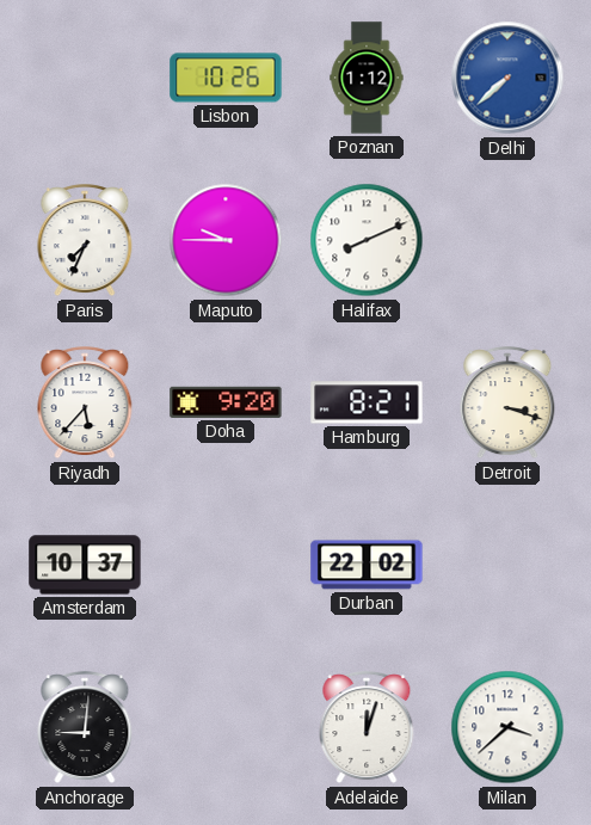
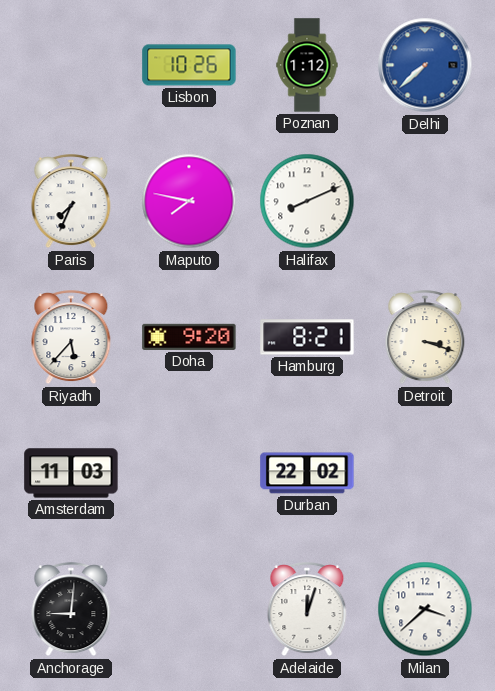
Maputo: 9:45 -> 7:47 (189, 201)
Amsterdam: 10:37 -> 11:03 (71, 473)
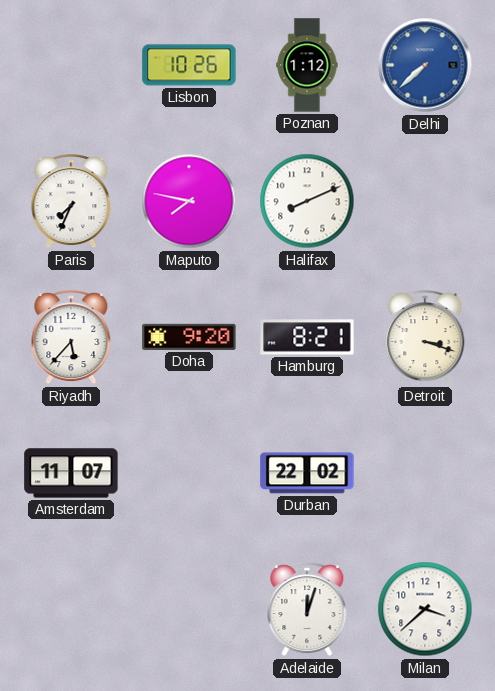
Amsterdam: 11:03 -> 11:07 (71, 473)
Anchorage: 9:01 -> none (71, 610)
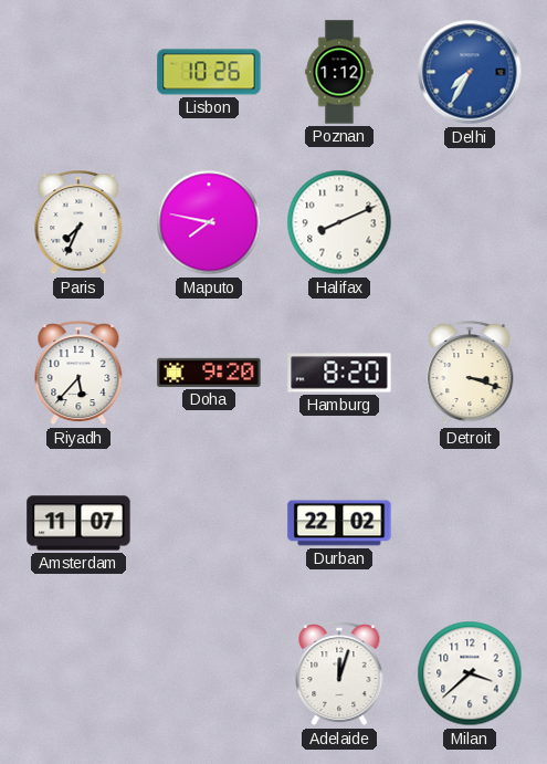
Delhi: 7:38 -> 7:35 (470, 72)
Hamburg: 8:21 -> 8:20 (339, 373)
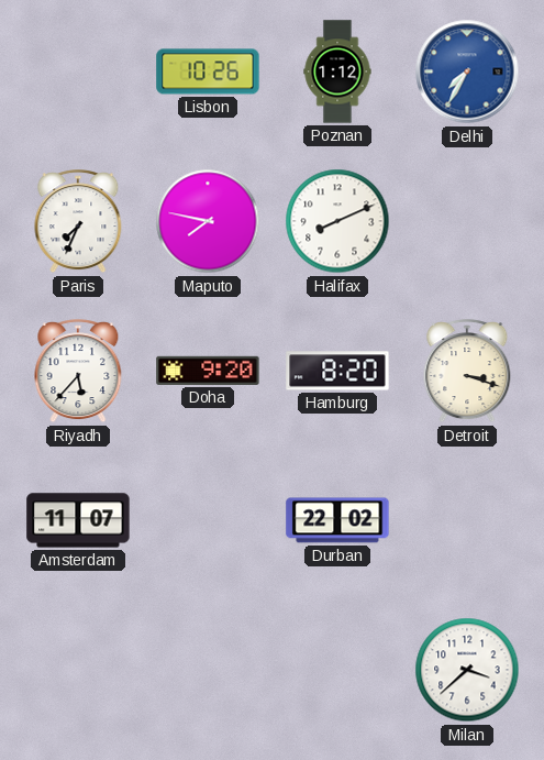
Adelaide: 12:03 -> none (339, 674)
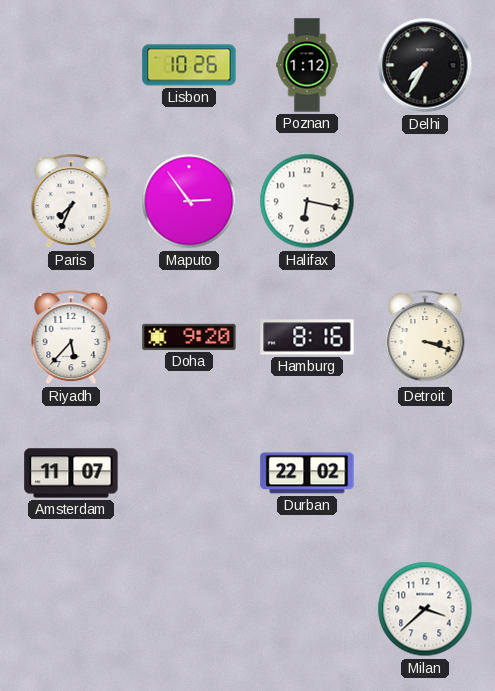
Delhi dial: blue -> black (425, 65)
Maputo: 7:47 -> 2:54 (189, 201)
Halifax: 8:11 -> 6:17 (307, 201)
Hamburg: 8:20 -> 8:16 (307, 337)
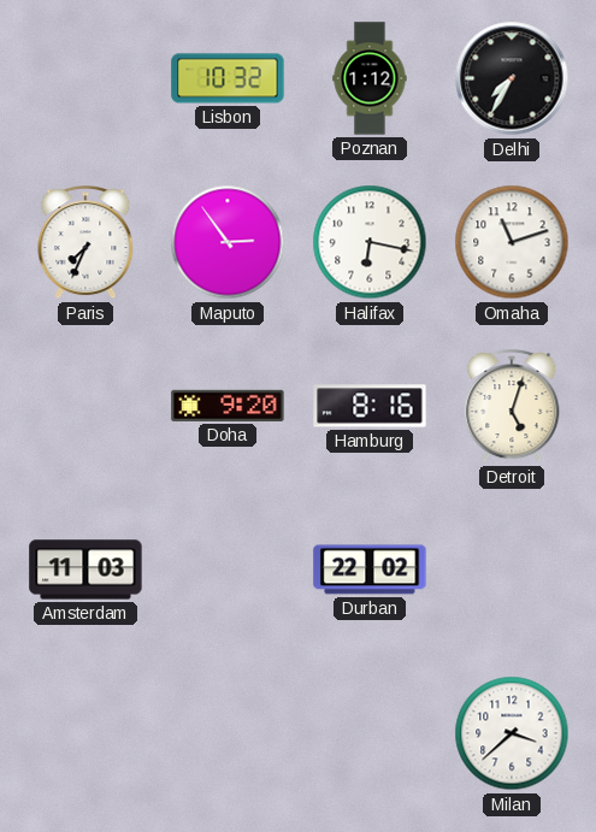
Lisbon: 10:26 -> 10:32 (228, 78)
Omaha: none -> 11:12 (512, 242)
Riyadh: 5:37 -> none (71, 338)
Detroit: 3:18 -> 5:03 (512, 407)
Amsterdam: 11:07 -> 11:03 (85, 570)
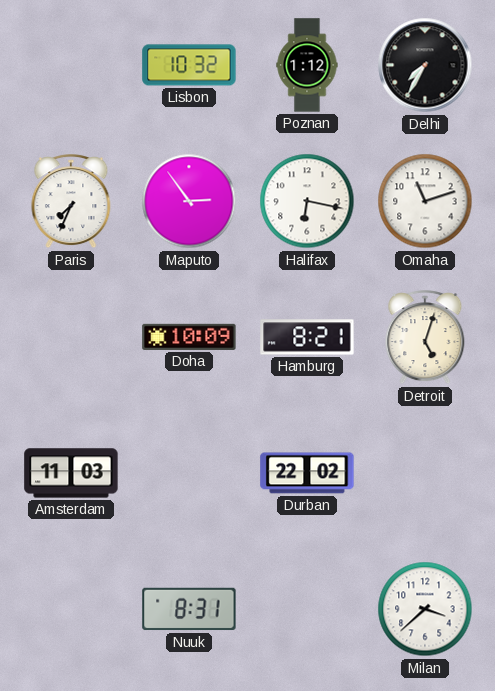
Doha: 9:20 -> 10:09 (189, 337)
Hamburg: 8:16 -> 8:21 (307, 337)
Nuuk: none -> 8:31 (189, 609)
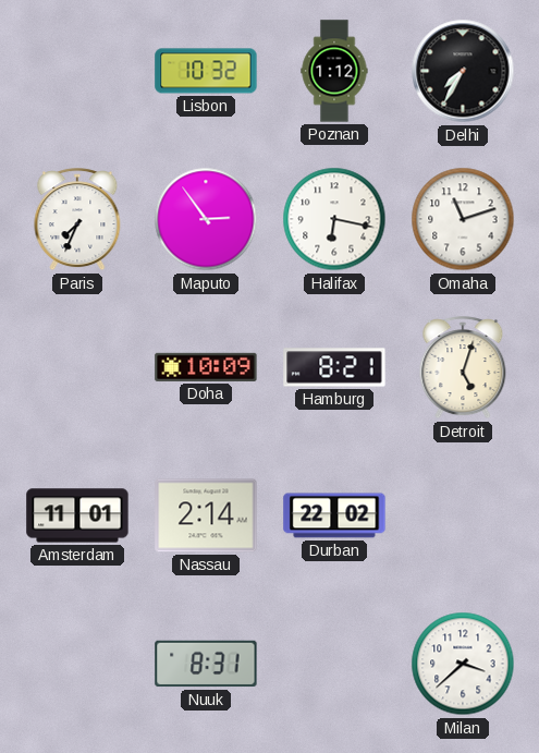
Amsterdam: 11:03 -> 11:01 (77, 515)
Nassau: none -> 2:14 (206, 515)
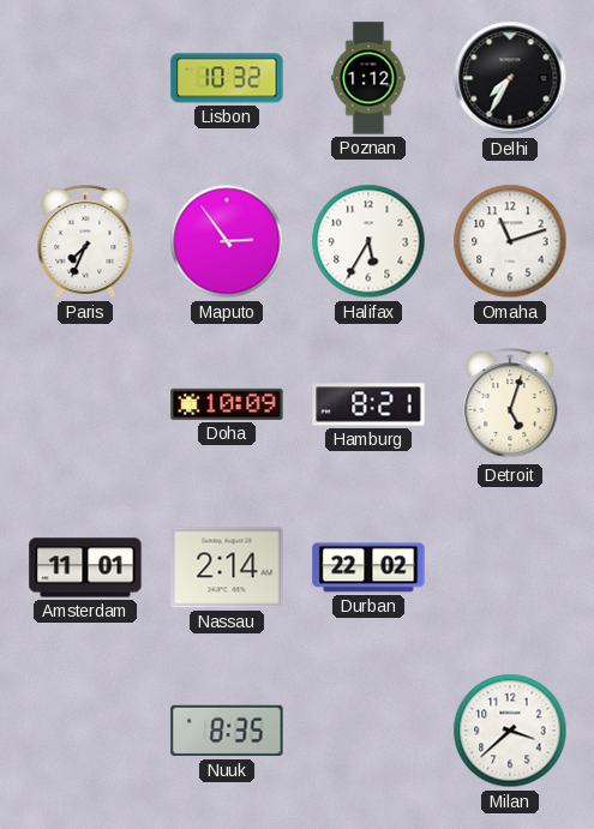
Halifax: 6:17 -> 5:35 (368, 241)
Nuuk: 8:31 -> 8:35 (227, 731)
